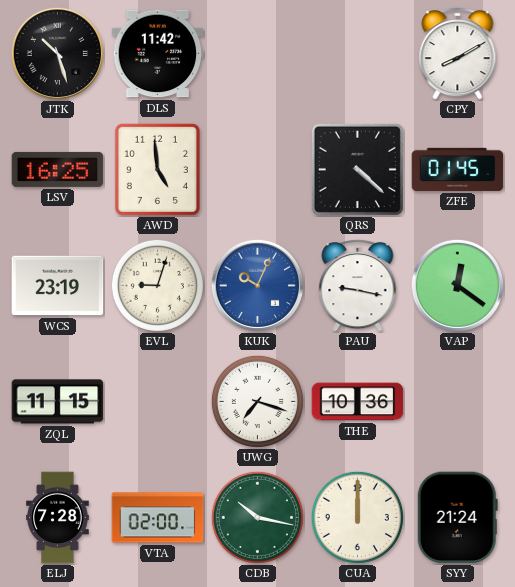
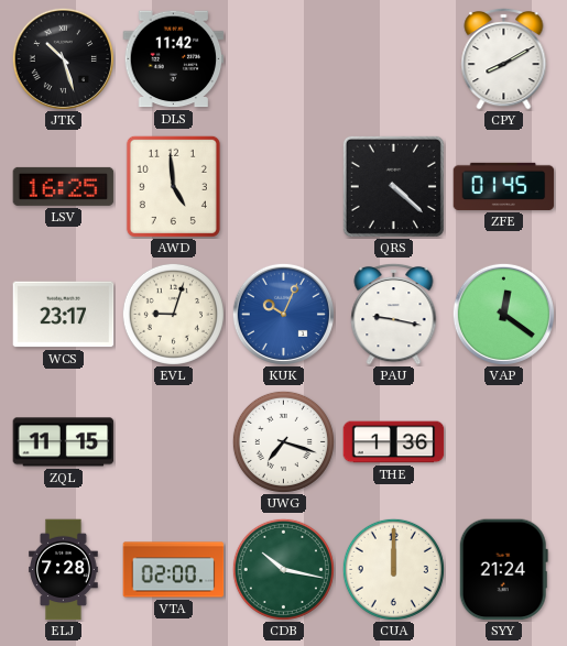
WCS: 23:19 -> 23:17 (64, 315)
THE: 10:36 -> 1:36 (394, 442)
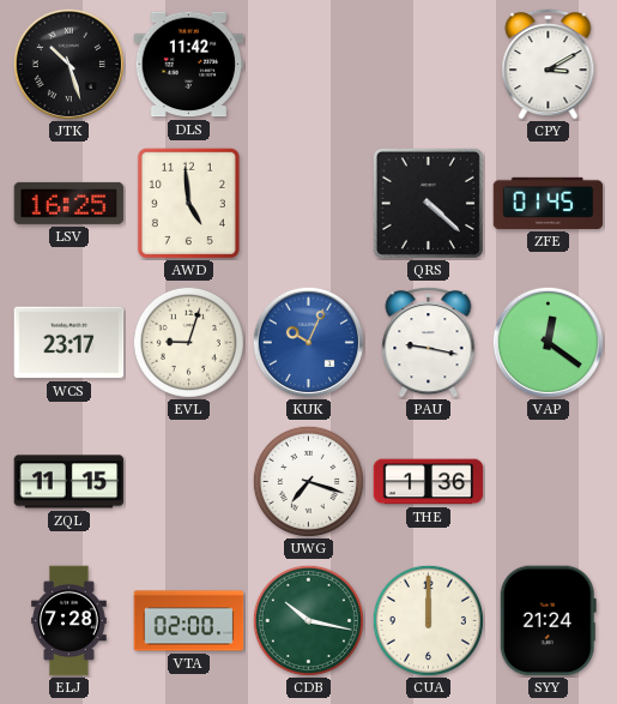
CPY: 8:10 -> 3:10 (549, 64)
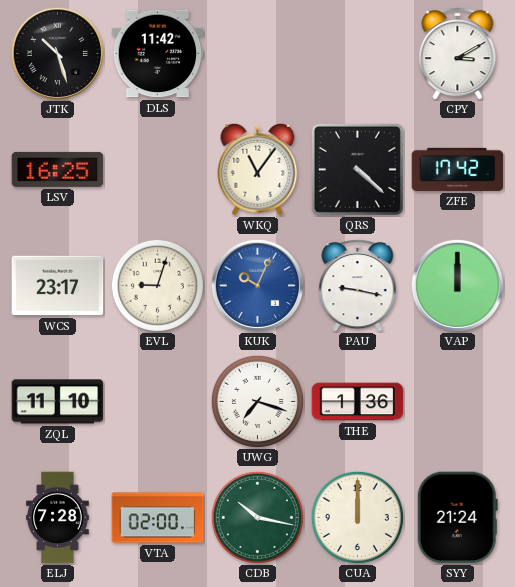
AWD: 4:59 -> none (188, 203)
WKQ: none -> 11:06 (258, 169)
ZFE: 01:45 -> 17:42 (458, 169)
VAP: 12:21 -> 12:00 (457, 285)
ZQL: 11:15 -> 11:10 (58, 402)
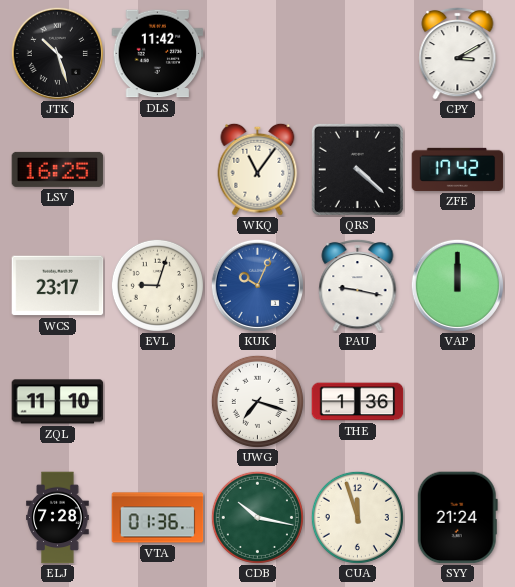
VTA: 02:00 -> 01:36 (158, 518)
CUA: 12:00 -> 11:57 (357, 517)
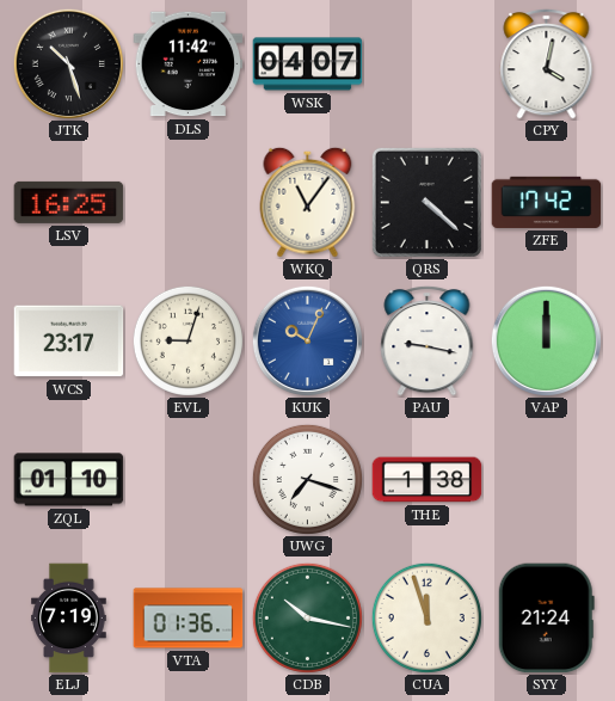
WSK: none -> 04:07 (308, 64)
CPY: 3:10 -> 4:02 (547, 63)
ZQL: 11:10 -> 01:10 (69, 480)
THE: 1:36 -> 1:38 (428, 480)
ELJ: 7:28 -> 7:19 (69, 619)
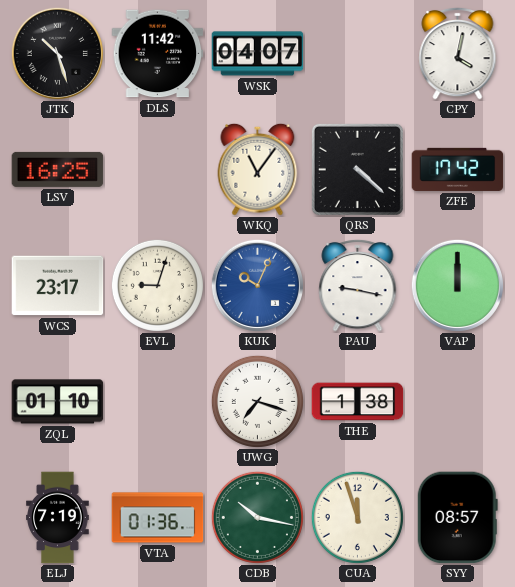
SYY: 21:24 -> 08:57 (457, 518)
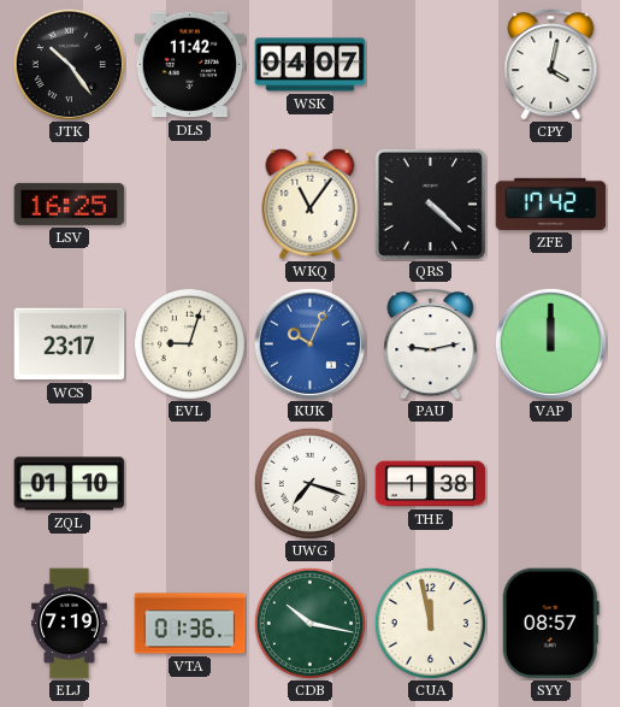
JTK: 10:27 -> 10:24 (69, 64)
PAU: 9:17 -> 9:13 (431, 343)
CUA: 11:57 -> 11:58 (430, 623)
